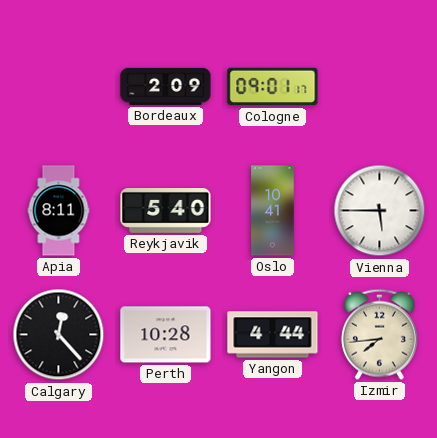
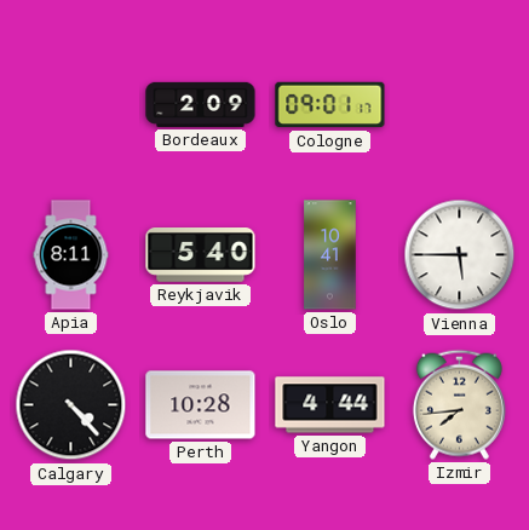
Calgary: 12:23 -> 4:23 (71, 405)
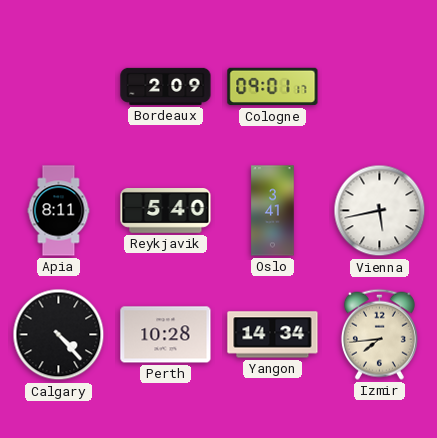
Oslo: 10:41 -> 3:41 (273, 211)
Vienna: 5:45 -> 5:43 (380, 211)
Yangon: 4:44 -> 14:34 (273, 335)
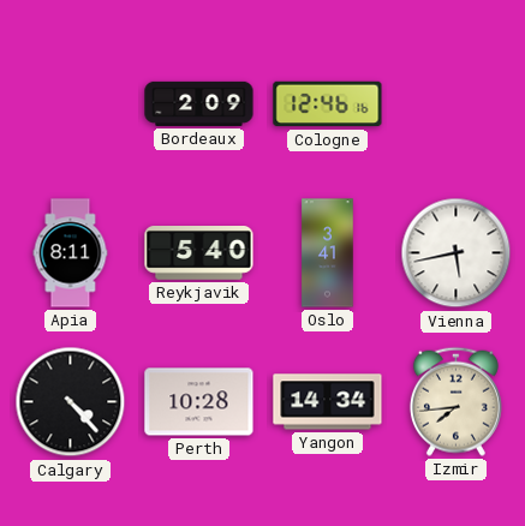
Cologne: 09:01 -> 12:46 (328, 104)
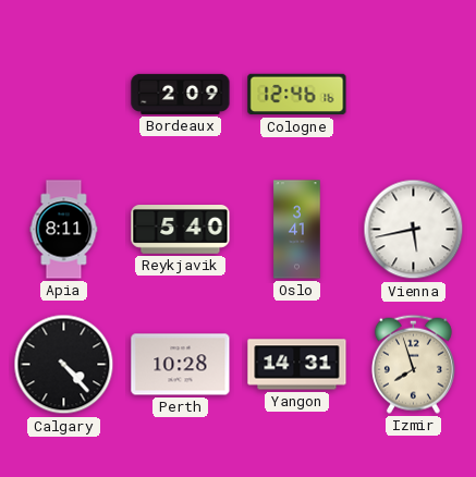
Yangon: 14:34 -> 14:31 (297, 365)
Izmir: 7:44 -> 7:57 (413, 364)
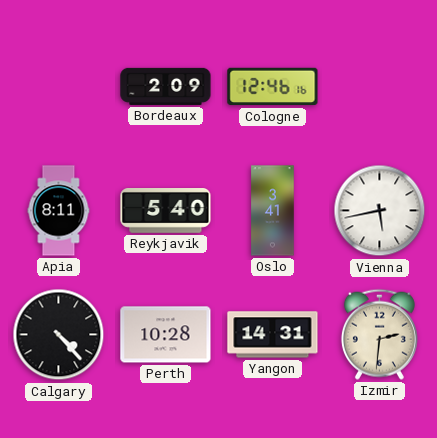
Izmir: 7:57 -> 2:31 (379, 334)
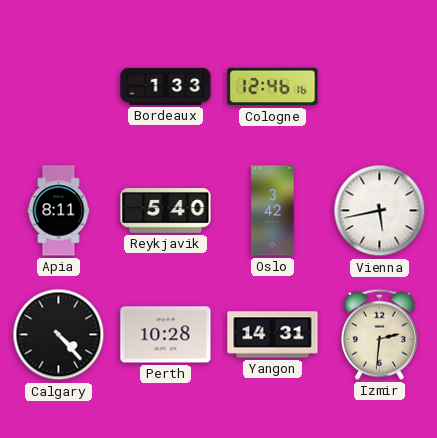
Bordeaux: 2:09 -> 1:33 (166, 86)
Oslo: 3:41 -> 3:42 (273, 211)
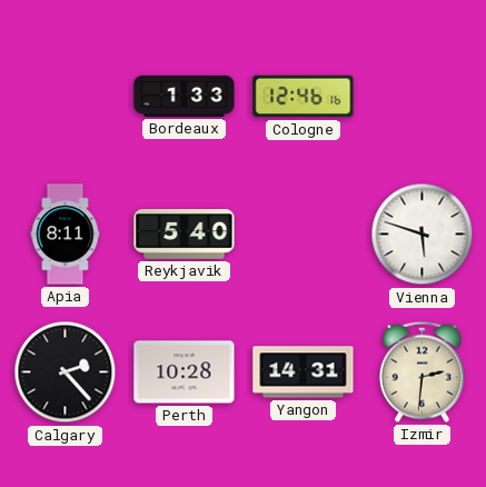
Oslo: 3:42 -> none (273, 211)
Vienna: 5:43 -> 5:48 (423, 235)
Calgary: 4:23 -> 2:23 (66, 372)
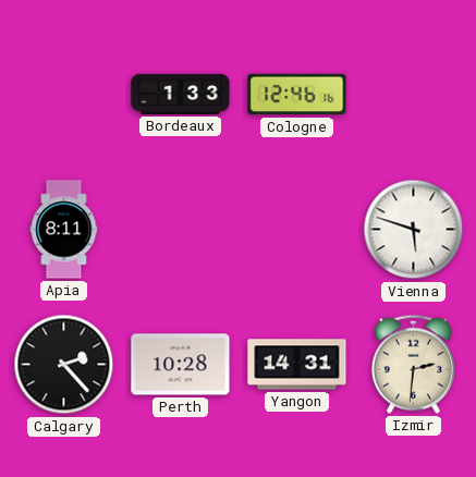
Reykjavik: 5:40 -> none (185, 235)
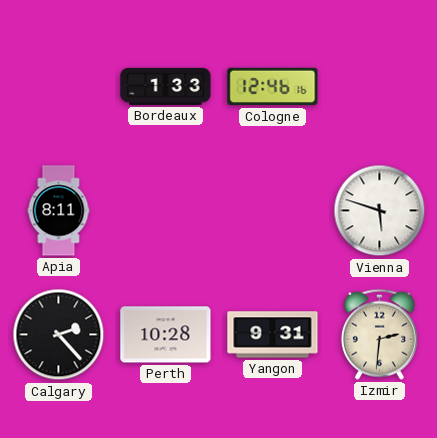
Yangon: 14:31 -> 9:31 (273, 335)
